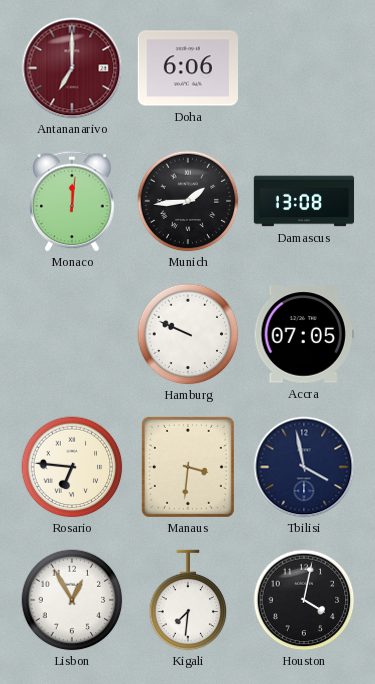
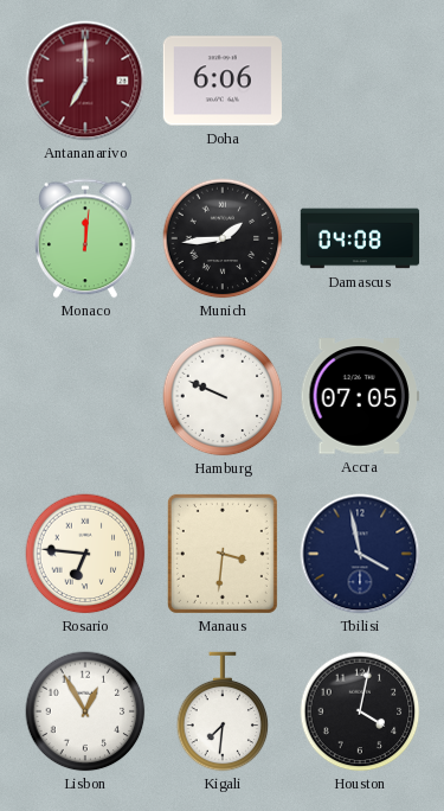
Damascus: 13:08 -> 04:08 (360, 238)
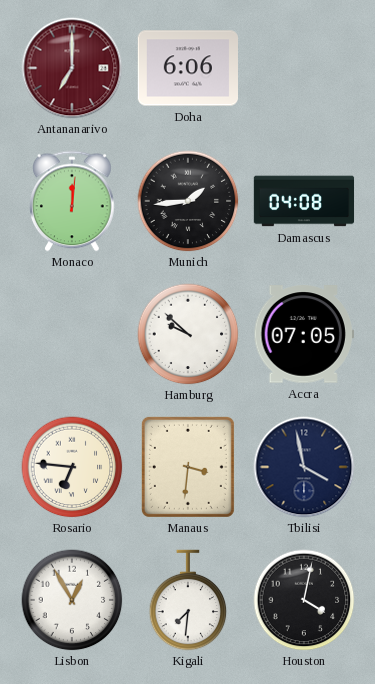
Hamburg: 9:49 -> 9:52 (188, 334)
